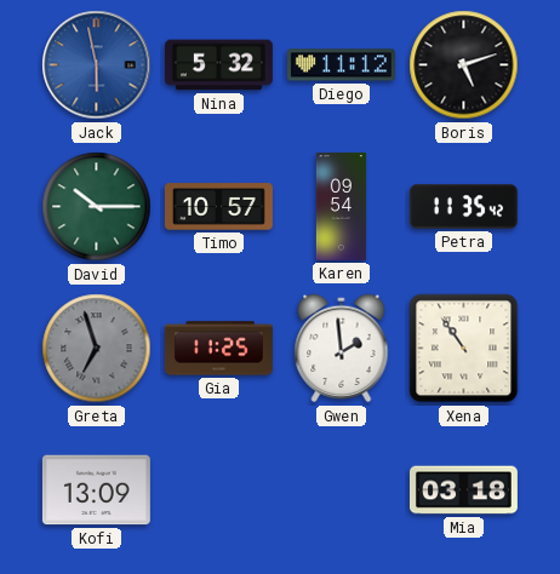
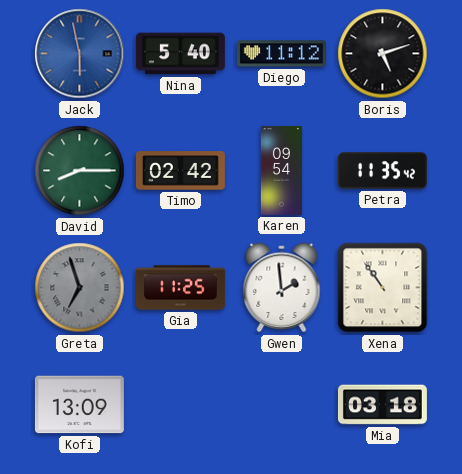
Nina: 5:32 -> 5:40 (180, 54)
David: 10:15 -> 8:15 (80, 171)
Timo: 10:57 -> 02:42 (180, 171)
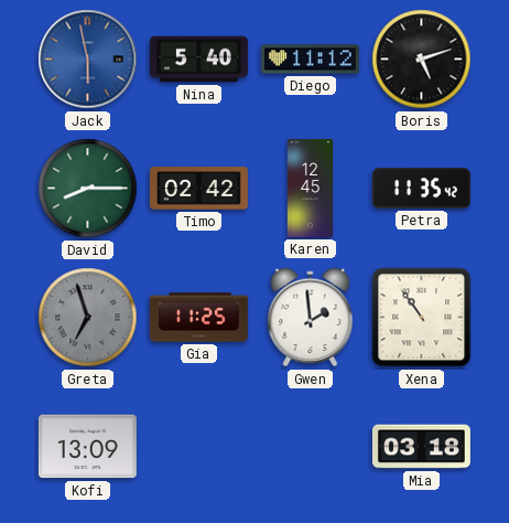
Karen: 09:54 -> 12:45 (310, 188)
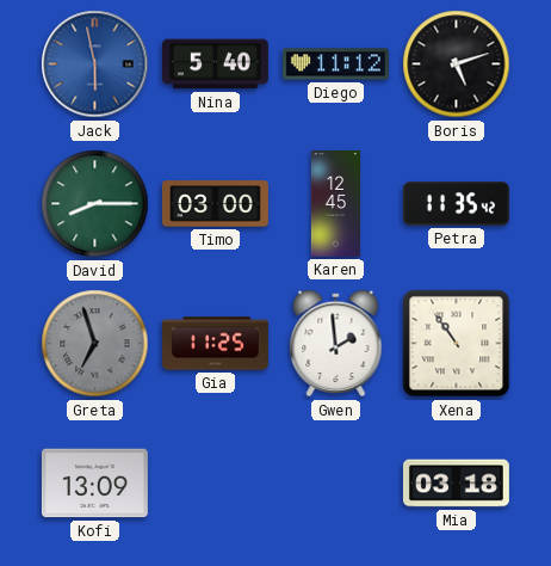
Timo: 02:42 -> 03:00 (215, 204)
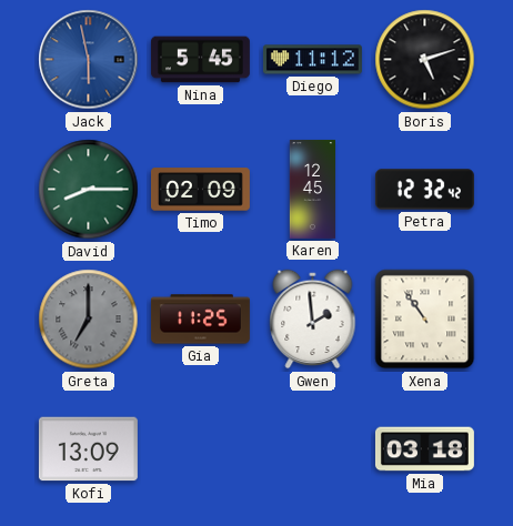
Nina: 5:40 -> 5:45 (200, 60)
Timo: 03:00 -> 02:09 (200, 190)
Petra: 11:35 -> 12:32 (424, 190)
Greta: 6:57 -> 7:00 (89, 320)
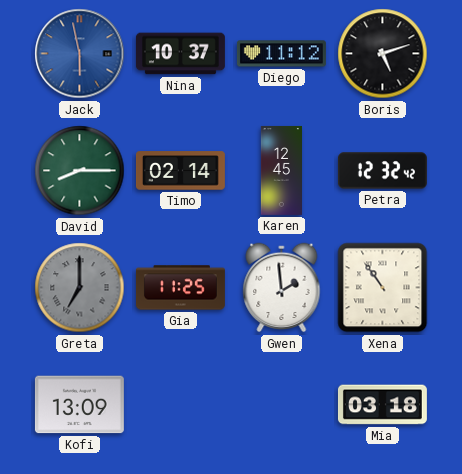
Nina: 5:45 -> 10:37 (180, 54)
Timo: 02:09 -> 02:14 (180, 171)
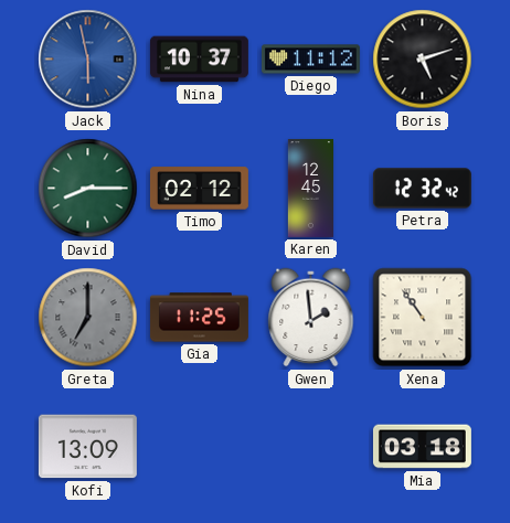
Timo: 02:14 -> 02:12 (199, 189)
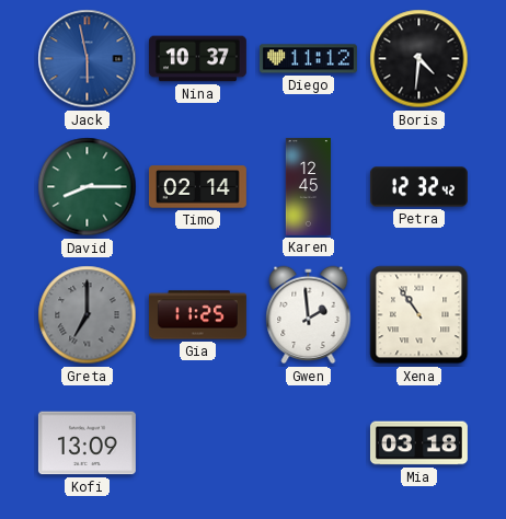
Boris: 5:12 -> 4:31 (419, 59)
Timo: 02:12 -> 02:14 (197, 187)
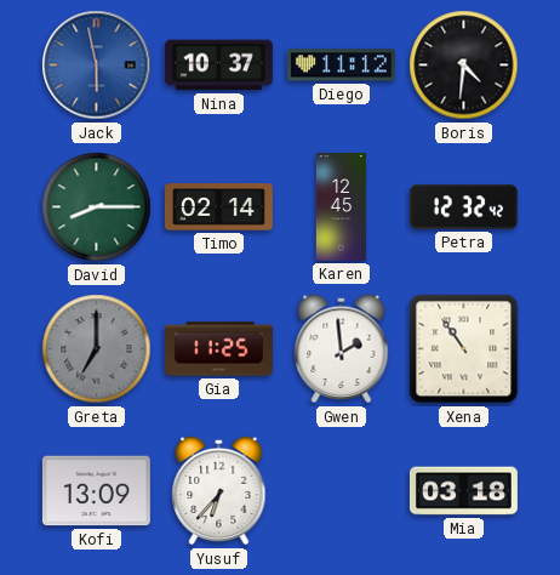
Yusuf: none -> 6:37 (219, 491)
